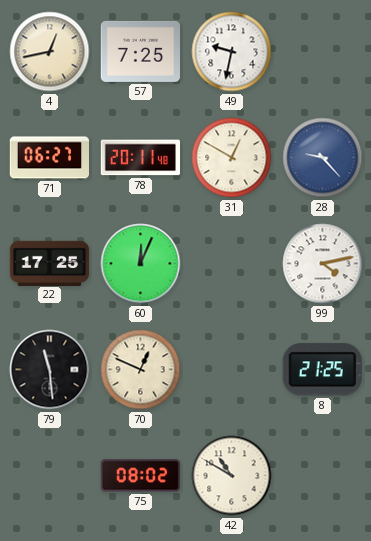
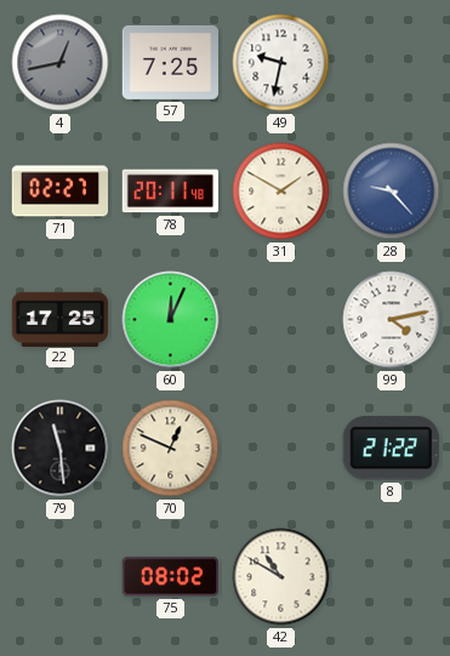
4 dial: cream -> grey (61, 63)
71: 06:27 -> 02:27 (59, 192)
31: 12:50 -> 1:50 (281, 192)
8: 21:25 -> 21:22 (391, 449)
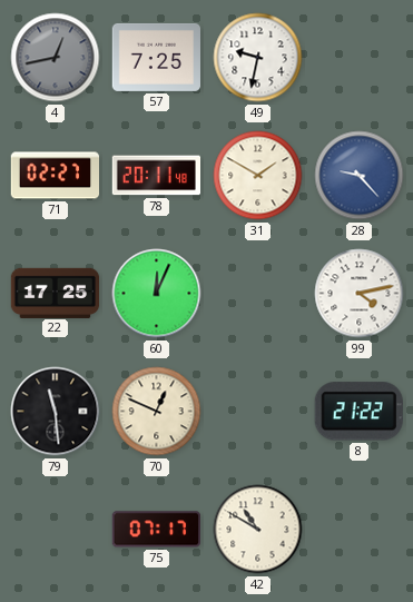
75: 08:02 -> 07:17 (156, 530)
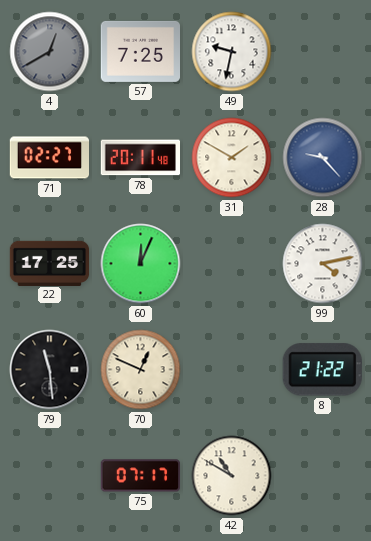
4: 12:43 -> 12:40 (50, 52)
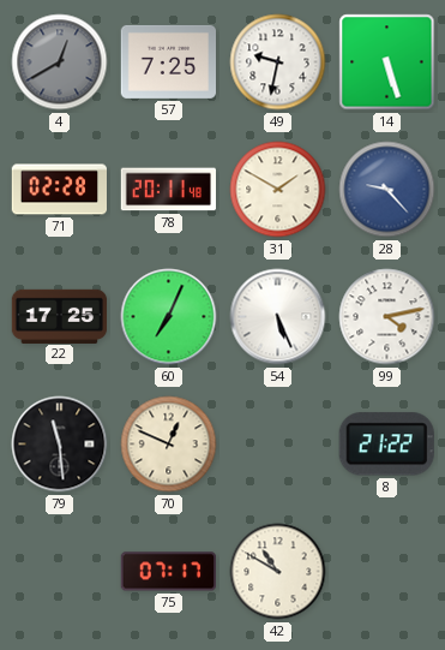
14: none -> 5:27 (387, 62)
71: 02:27 -> 02:28 (59, 190)
60: 12:04 -> 7:04 (169, 317)
54: none -> 5:26 (278, 317)
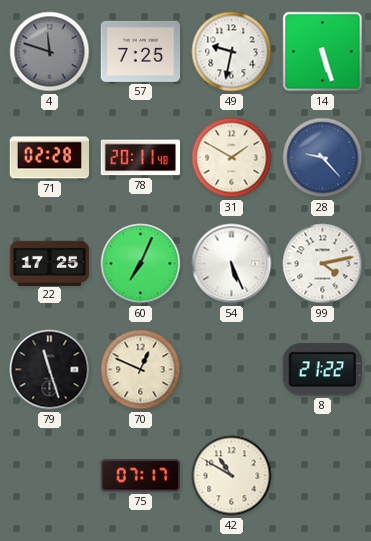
4: 12:40 -> 11:48 (50, 52)
79: 11:29 -> 11:27 (50, 370)
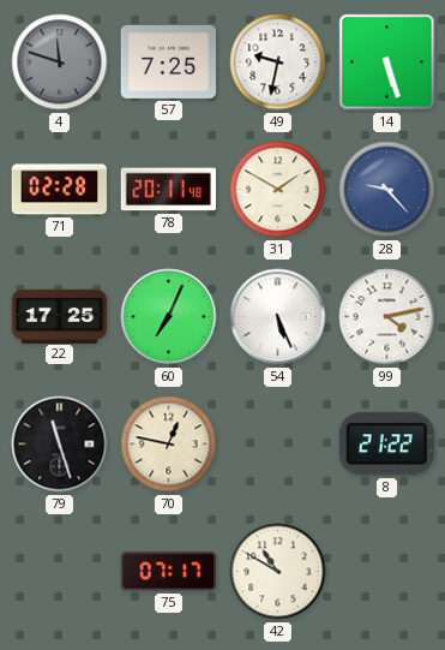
70: 12:49 -> 12:47 (169, 445)
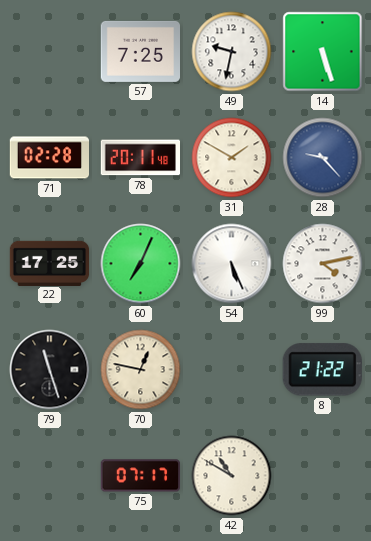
4: 11:48 -> none (60, 62)
